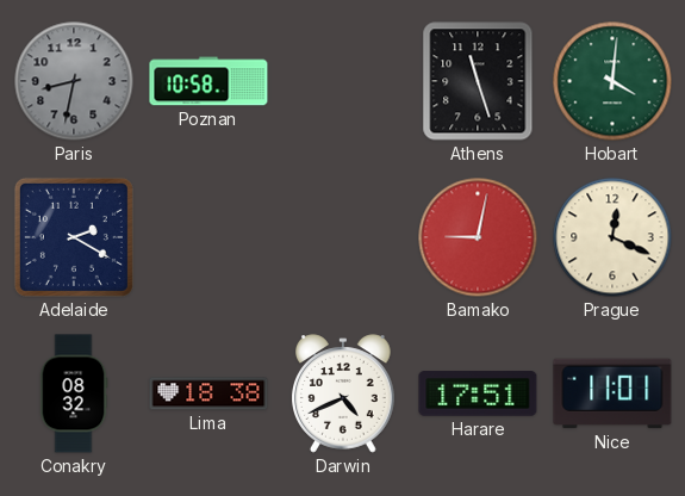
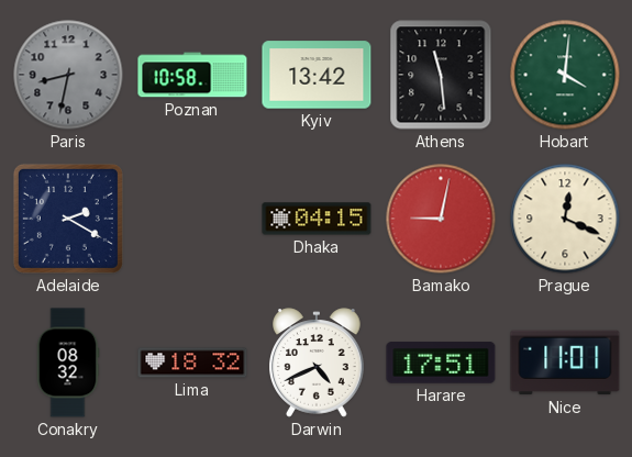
Kyiv: none -> 13:42 (317, 75)
Athens: 11:27 -> 11:29 (441, 75)
Dhaka: none -> 04:15 (317, 219)
Lima: 18:38 -> 18:32 (192, 363)
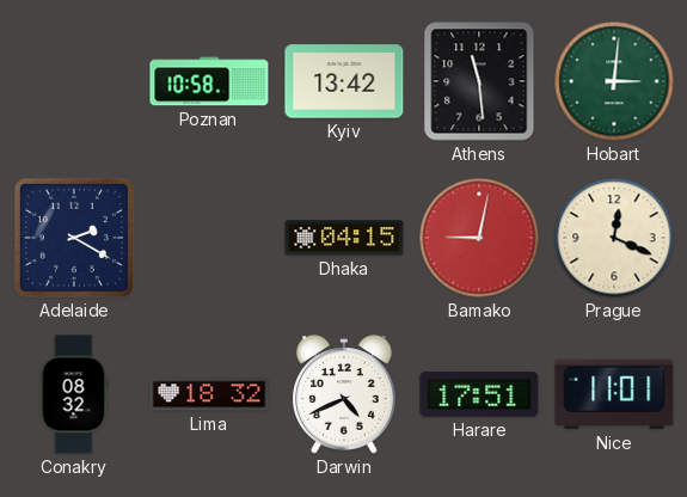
Paris: 8:32 -> none (68, 75)
Hobart: 4:01 -> 3:01 (614, 81)
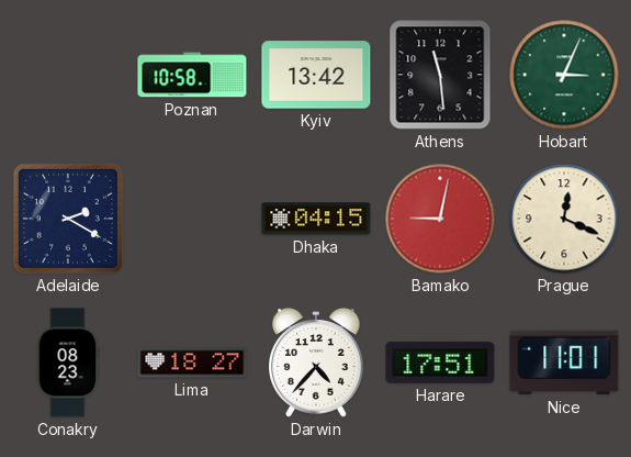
Hobart: 3:01 -> 3:04 (564, 75)
Conakry: 08:32 -> 08:23 (68, 363)
Lima: 18:32 -> 18:27 (192, 363)
Darwin: 4:41 -> 4:37 (317, 363)
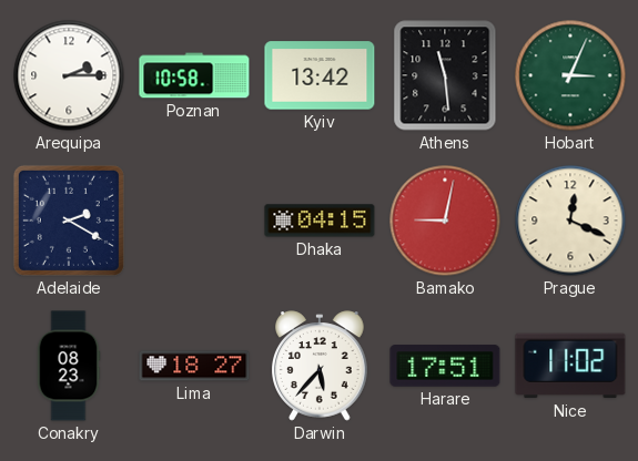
Arequipa: none -> 2:15 (69, 75)
Darwin: 4:37 -> 5:37 (321, 366)
Nice: 11:01 -> 11:02 (570, 366)
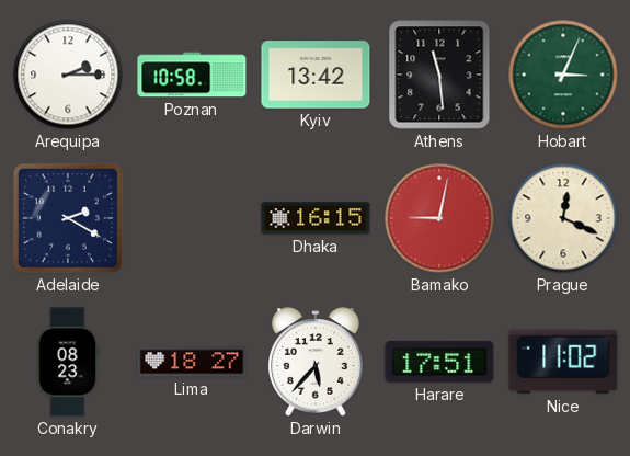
Dhaka: 04:15 -> 16:15 (316, 218)
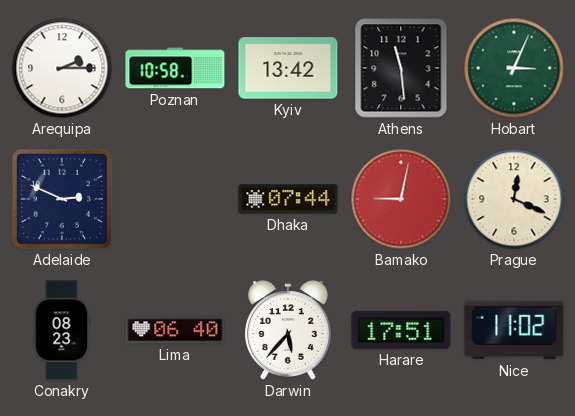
Adelaide: 2:20 -> 2:49 (62, 199)
Dhaka: 16:15 -> 07:44 (288, 199)
Lima: 18:27 -> 06:40 (175, 330)
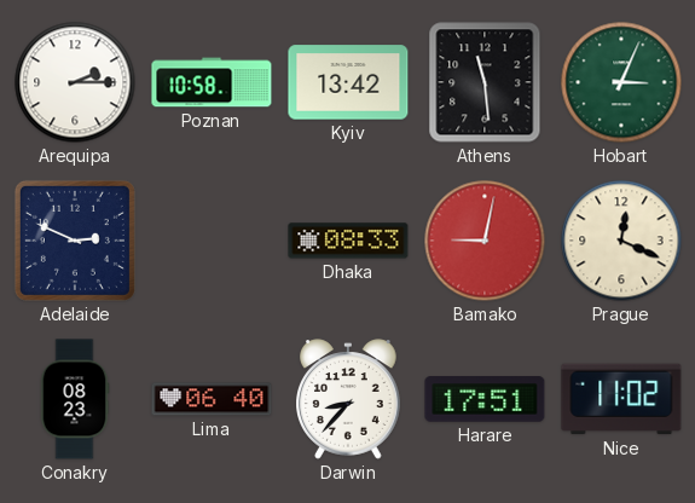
Dhaka: 07:44 -> 08:33 (348, 241)
Darwin: 5:37 -> 8:37 (349, 399)
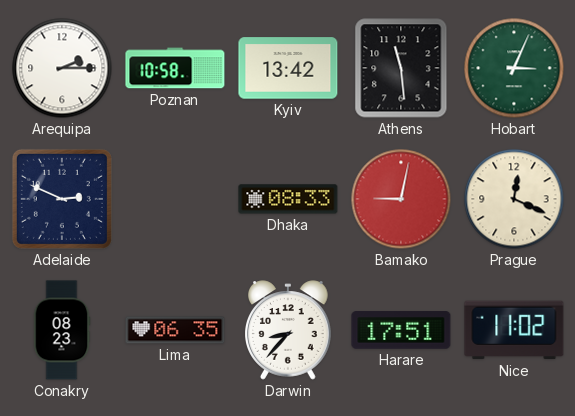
Lima: 06:40 -> 06:35 (175, 330)
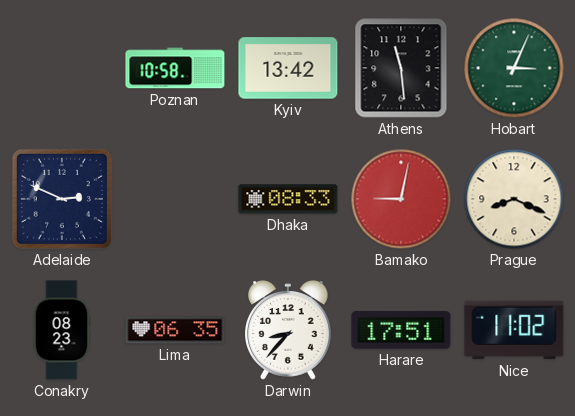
Arequipa: 2:15 -> none (62, 68)
Prague: 12:19 -> 8:19 (514, 199)
